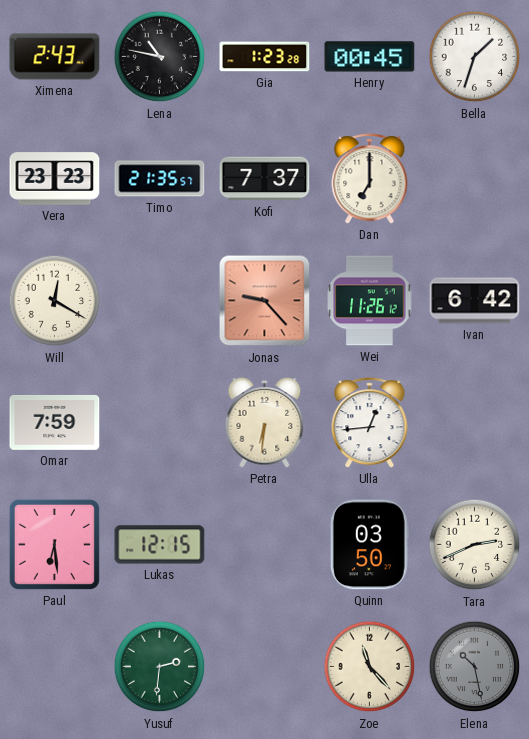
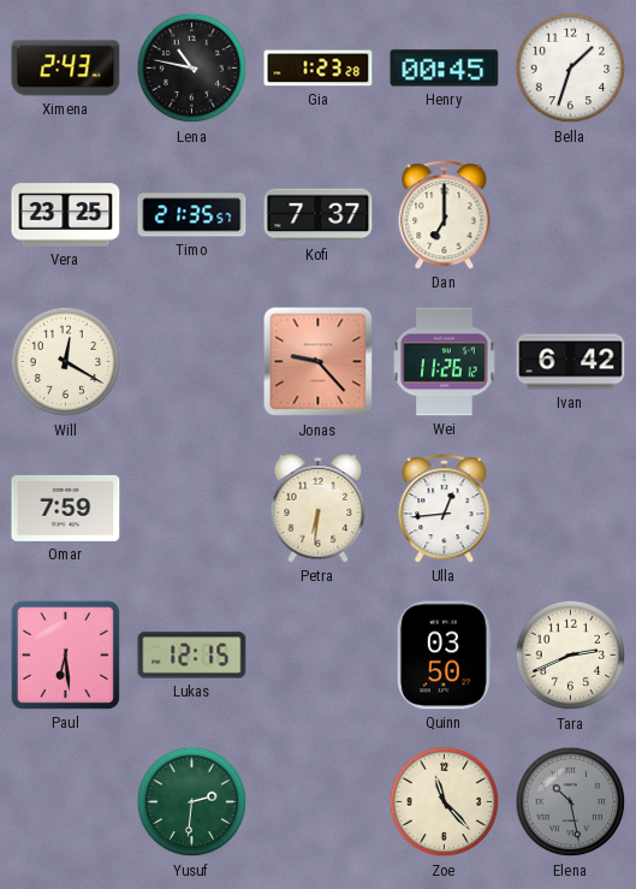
Vera: 23:23 -> 23:25 (66, 215)
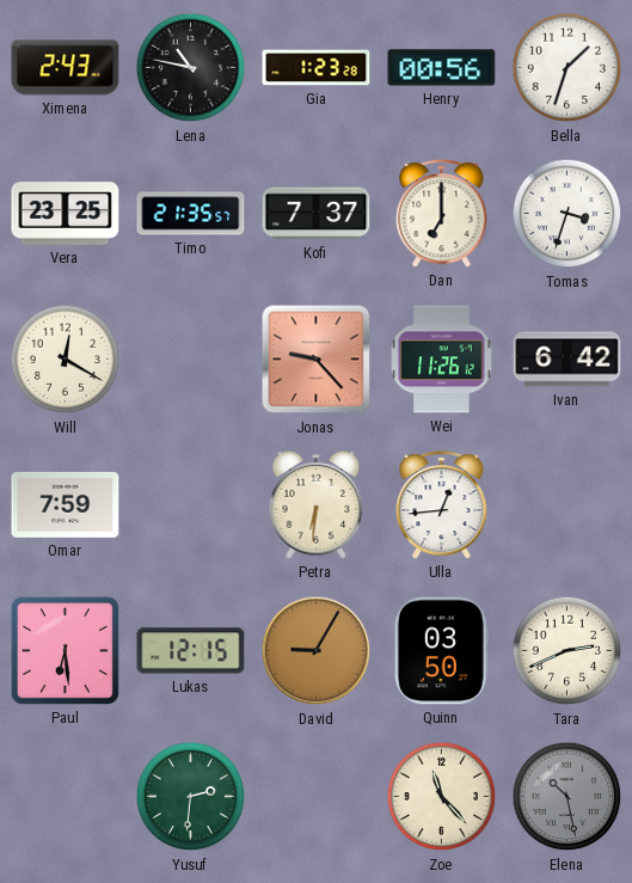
Henry: 00:45 -> 00:56 (442, 68)
Tomas: none -> 3:33 (567, 214)
David: none -> 9:05 (317, 651)
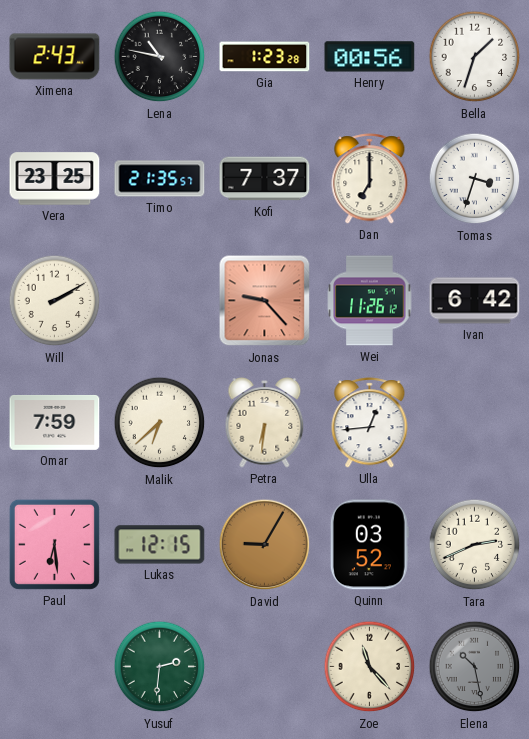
Will: 12:20 -> 2:10 (55, 301)
Malik: none -> 6:38 (160, 423)
Quinn: 03:50 -> 03:52 (369, 545)
